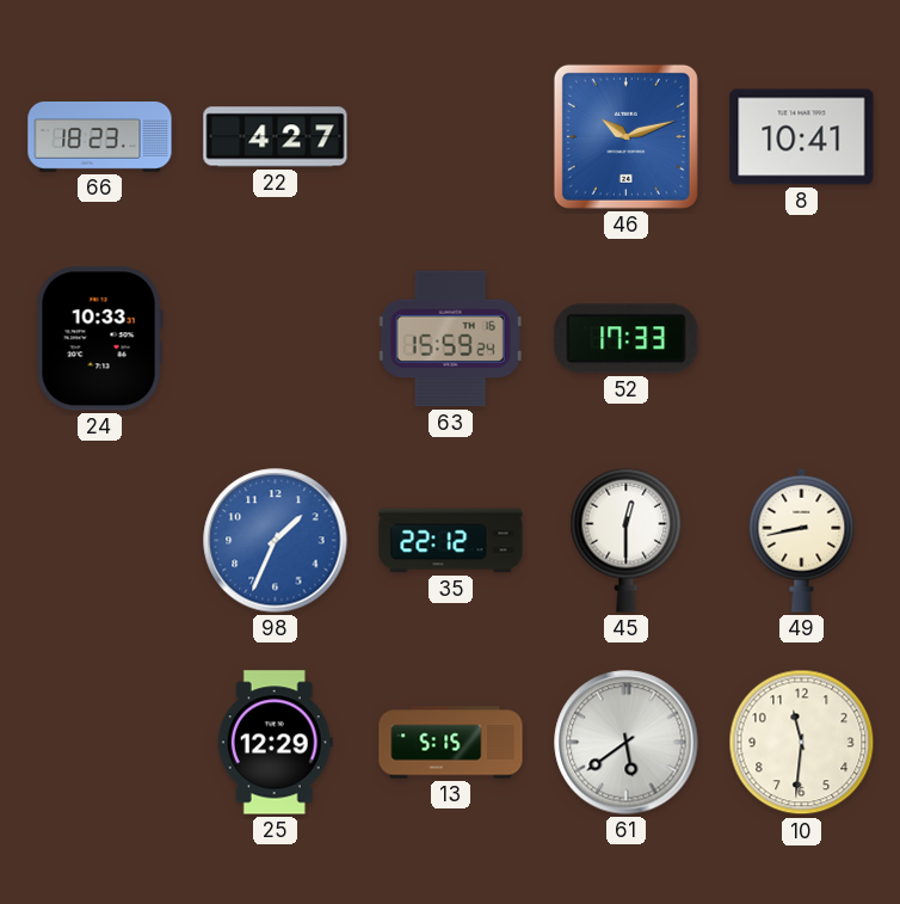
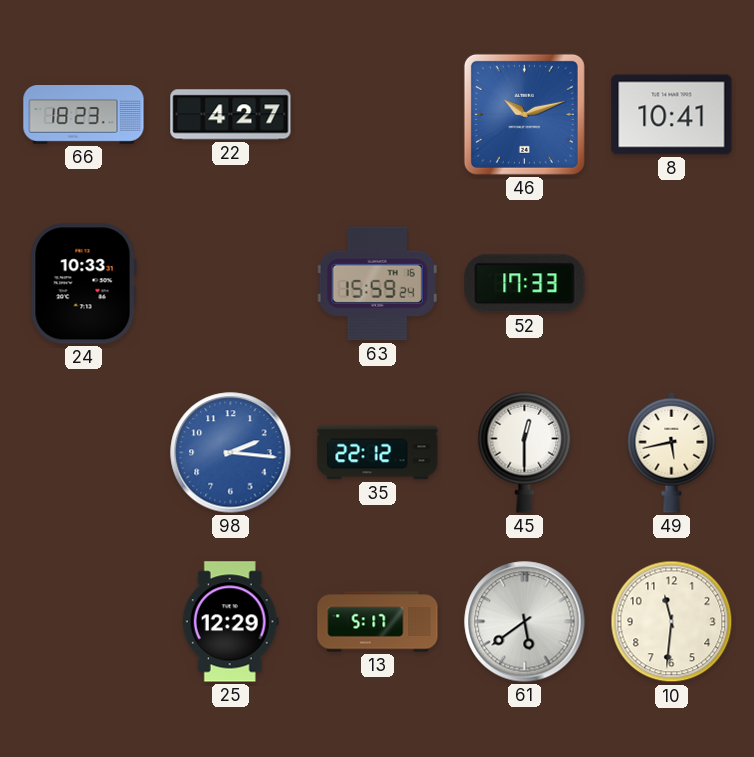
98: 1:34 -> 2:16 (231, 453)
49: 8:43 -> 5:43 (672, 452)
13: 5:15 -> 5:17 (378, 622)
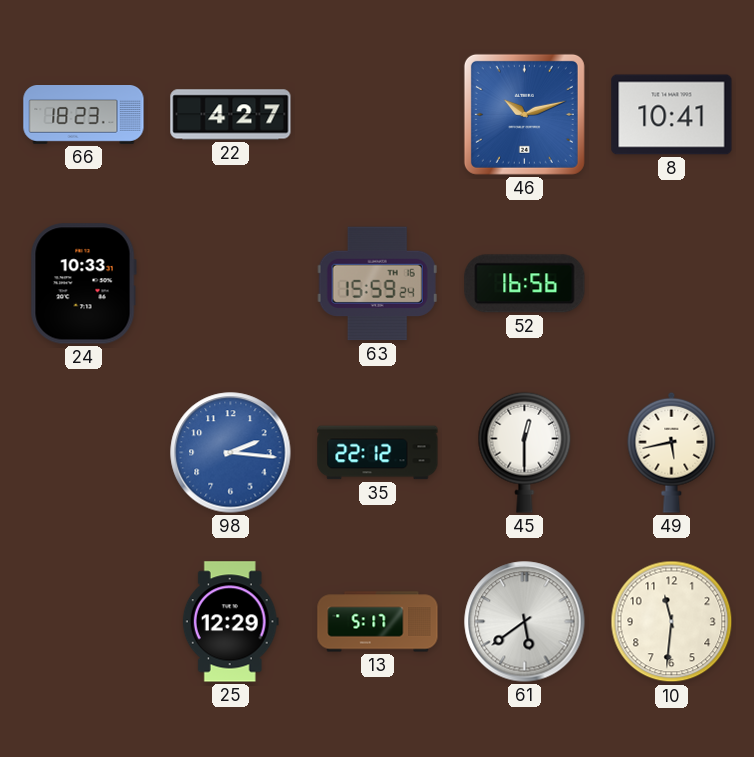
52: 17:33 -> 16:56 (525, 284)
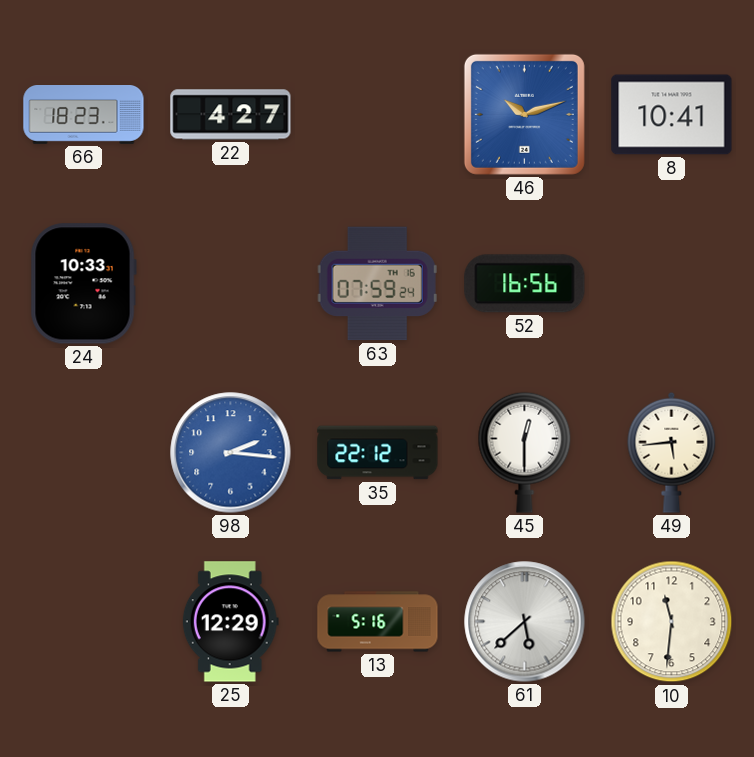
63: 15:59 -> 07:59 (377, 284)
49: 5:43 -> 5:44 (672, 452)
13: 5:17 -> 5:16 (378, 622)
61: 5:39 -> 5:38 (525, 622)
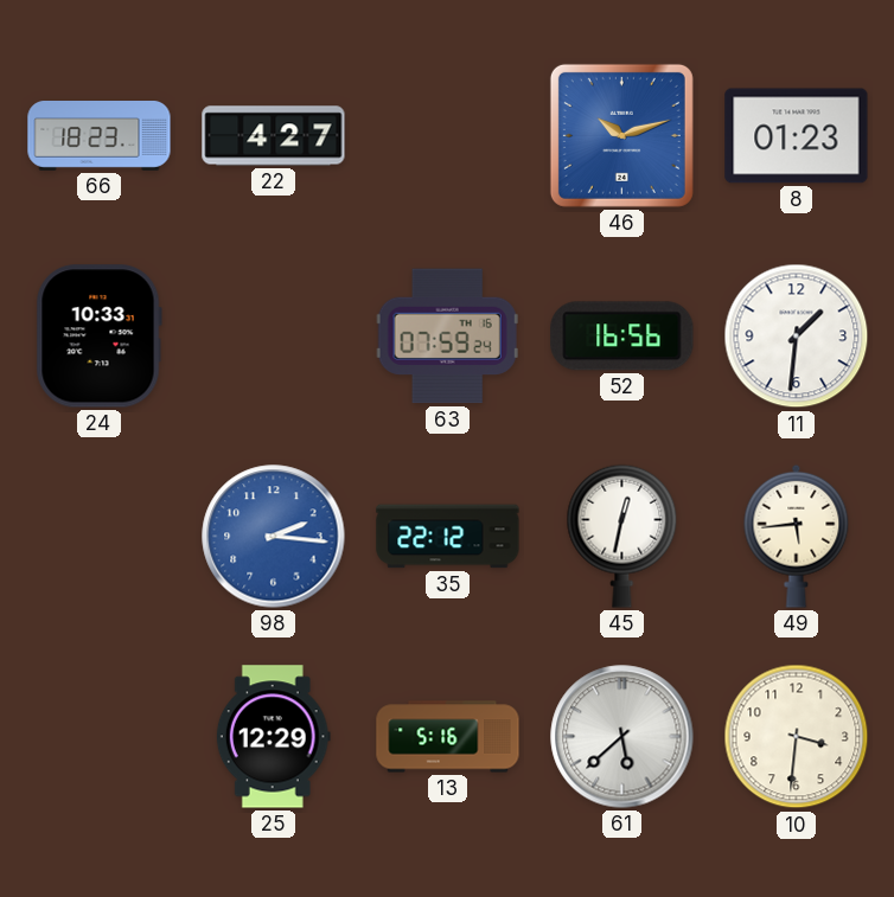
8: 10:41 -> 01:23 (797, 136)
11: none -> 1:31 (797, 337)
45: 12:30 -> 12:32 (622, 536)
10: 11:31 -> 3:31 (797, 737)
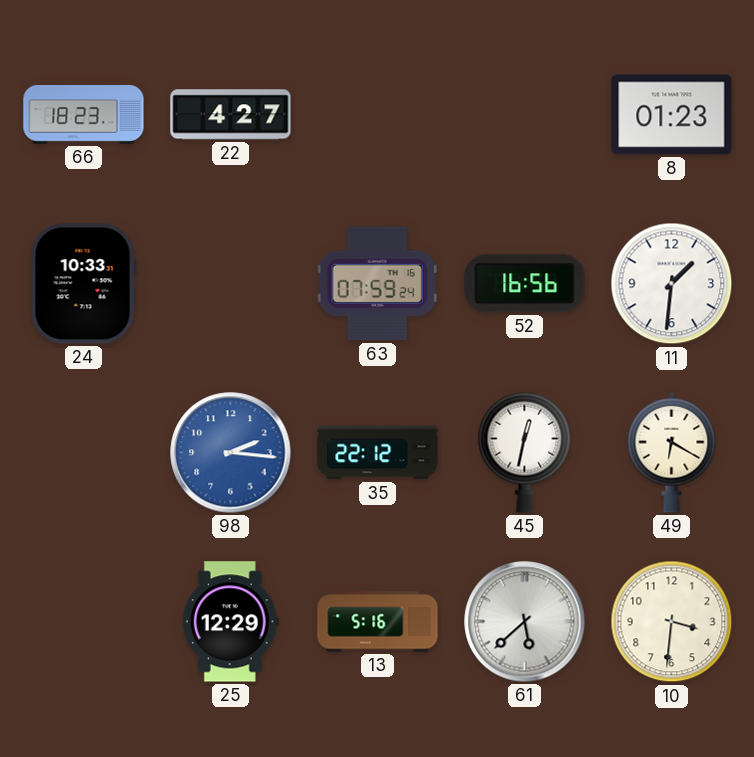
46: 10:12 -> none (621, 135)
49: 5:44 -> 6:20 (672, 452)
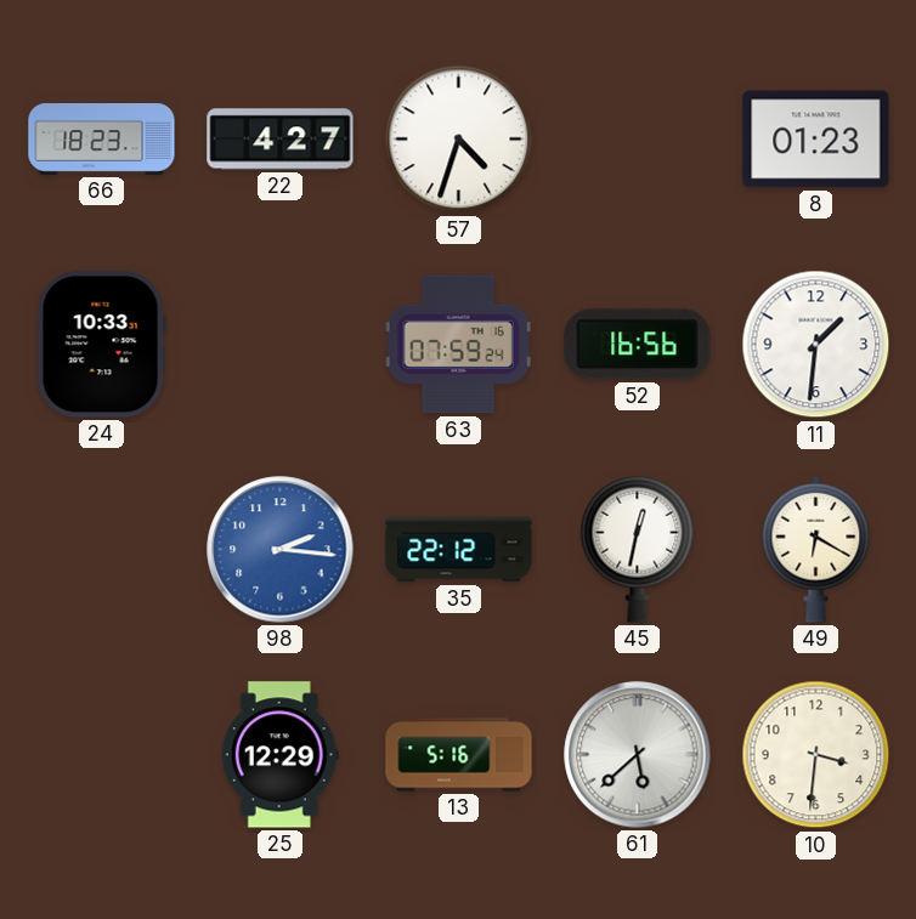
57: none -> 4:33 (459, 140)
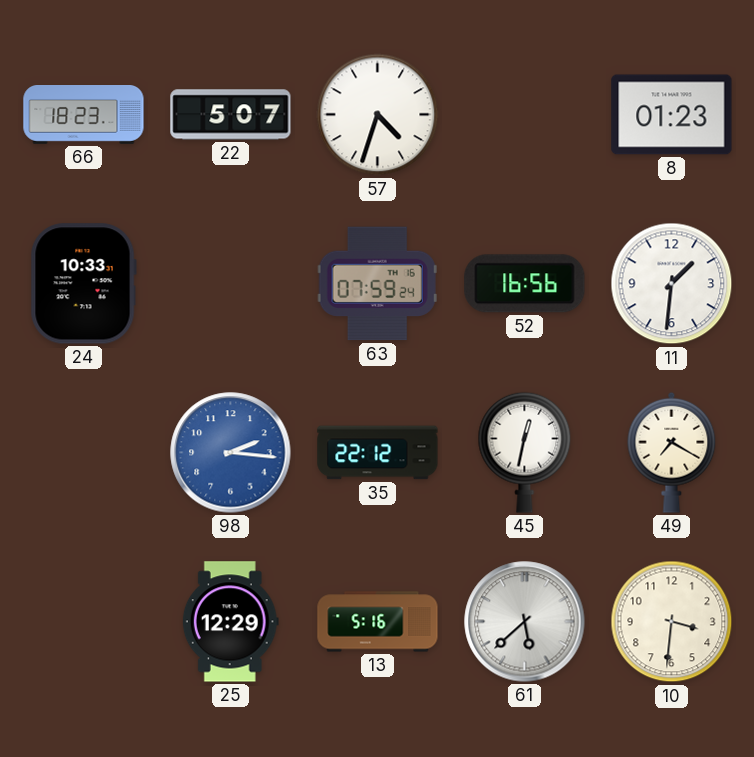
22: 4:27 -> 5:07 (231, 115)
49: 6:20 -> 7:20 (672, 452)
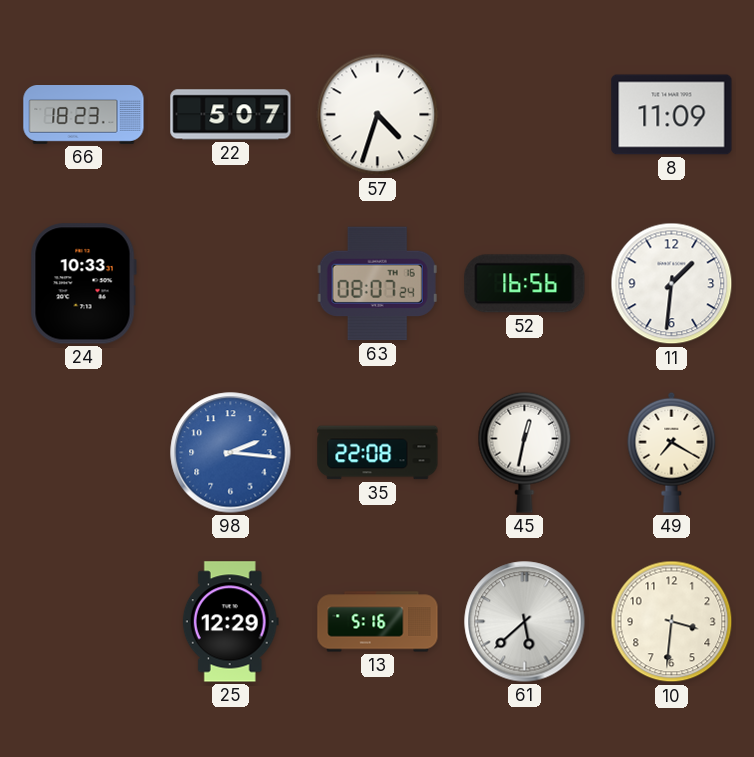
8: 01:23 -> 11:09 (672, 115)
63: 07:59 -> 08:07 (377, 284)
35: 22:12 -> 22:08 (378, 453)
